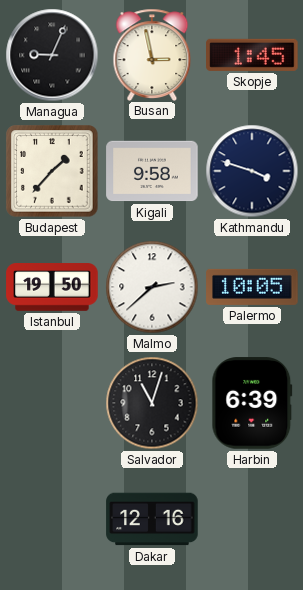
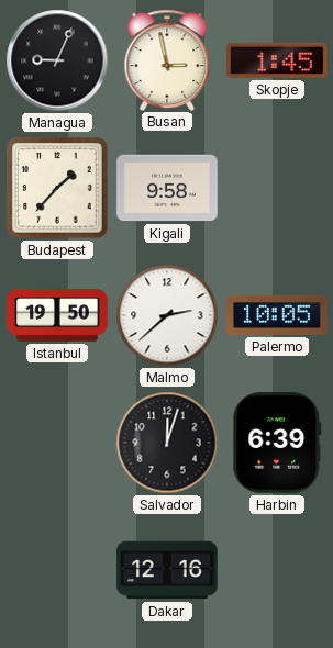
Kathmandu: 3:48 -> none (252, 171)
Salvador: 11:03 -> 12:03 (167, 443)
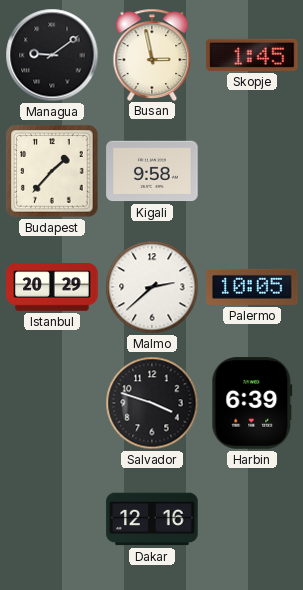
Managua: 9:04 -> 9:09 (52, 55)
Istanbul: 19:50 -> 20:29 (52, 287)
Salvador: 12:03 -> 3:48 (152, 403)
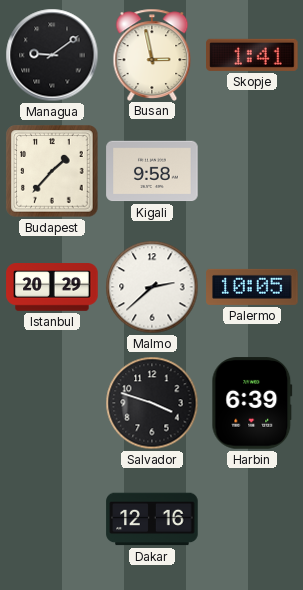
Skopje: 1:45 -> 1:41 (252, 55)
